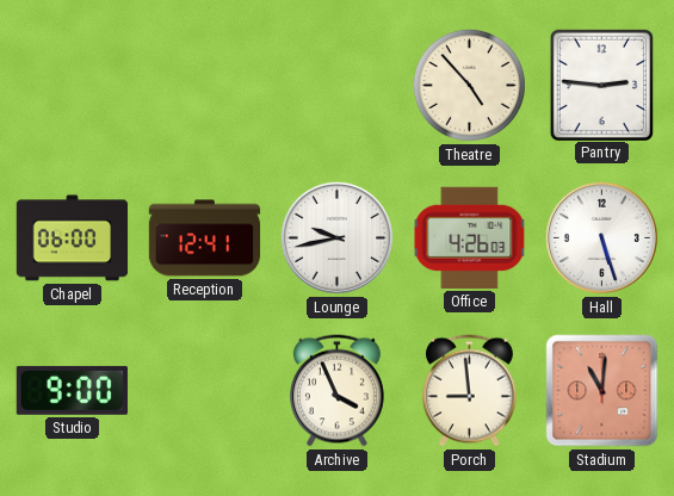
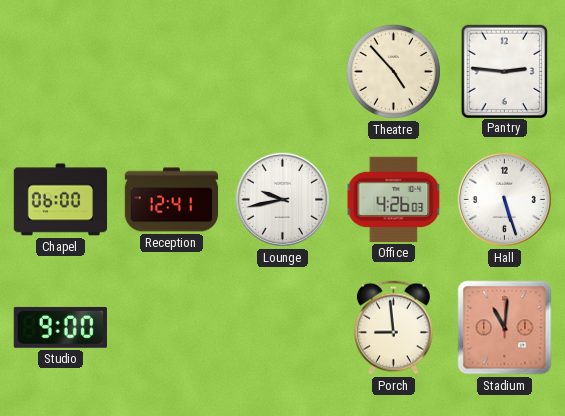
Archive: 3:56 -> none (336, 391)
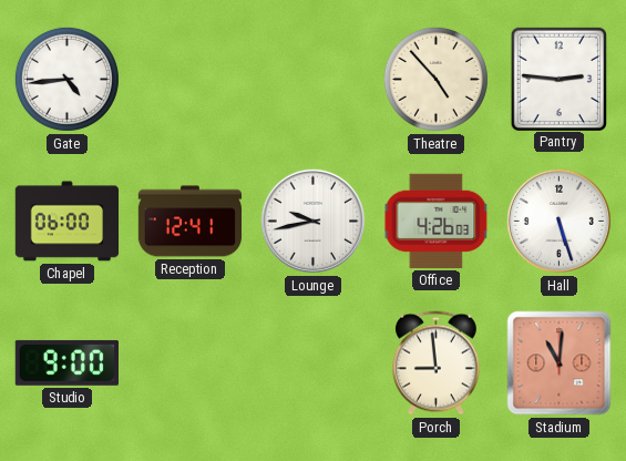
Gate: none -> 4:44 (66, 79)
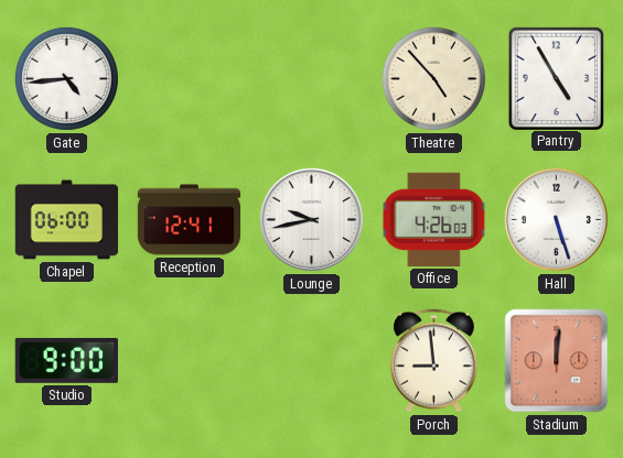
Pantry: 2:46 -> 4:55 (556, 78)
Stadium: 11:01 -> 12:01 (557, 361)
